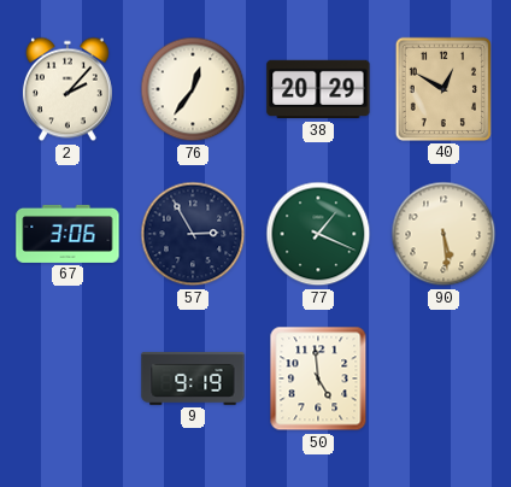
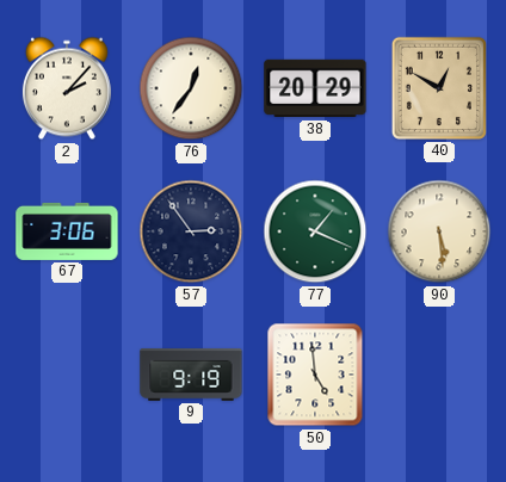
57: 2:55 -> 2:54 (191, 231)
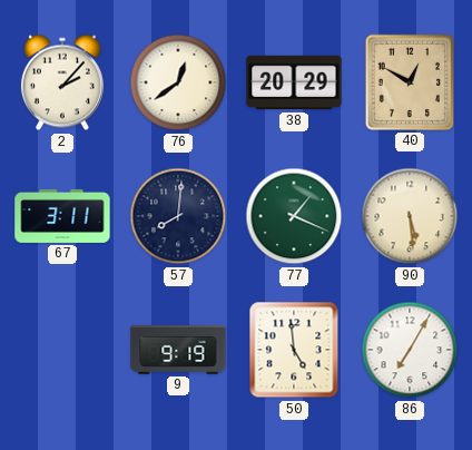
76: 12:36 -> 12:39 (178, 82)
67: 3:06 -> 3:11 (62, 216)
57: 2:54 -> 8:01 (178, 216)
86: none -> 7:05 (410, 350)
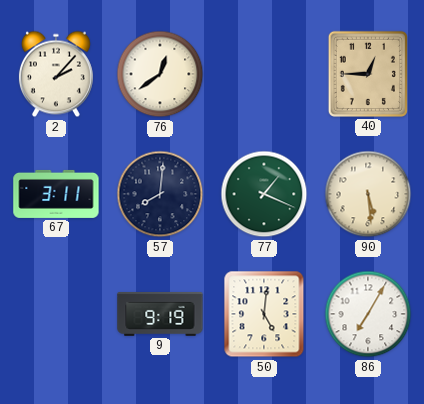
38: 20:29 -> none (294, 82)
40: 12:50 -> 12:45 (368, 74)
50: 4:59 -> 5:01 (264, 314)
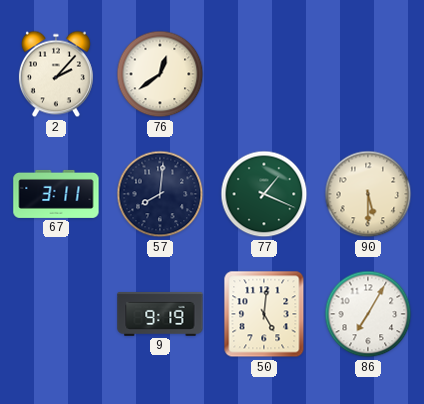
40: 12:45 -> none (368, 74)
90: 5:29 -> 5:30 (368, 194)
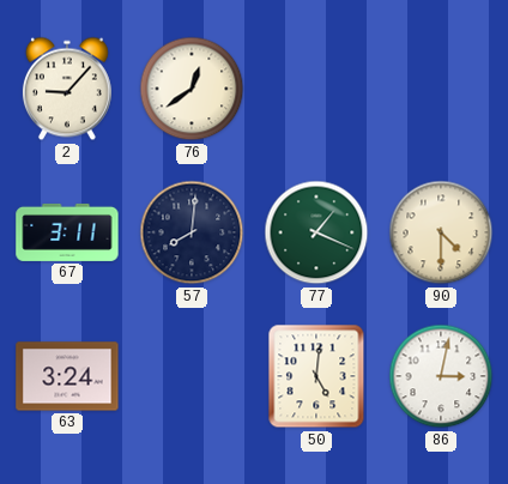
2: 2:07 -> 9:07 (67, 89)
90: 5:30 -> 4:30 (441, 232)
63: none -> 3:24 (67, 376)
9: 9:19 -> none (160, 314)
86: 7:05 -> 3:02 (441, 376)
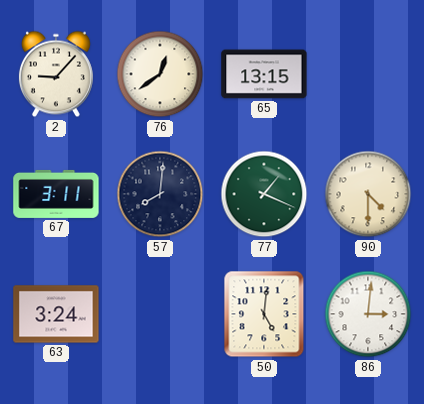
65: none -> 13:15 (264, 74)
86: 3:02 -> 3:01 (368, 314)
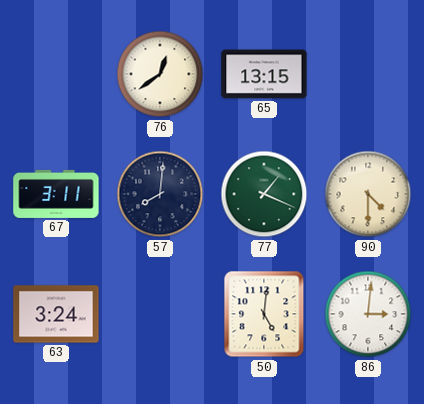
2: 9:07 -> none (56, 74)
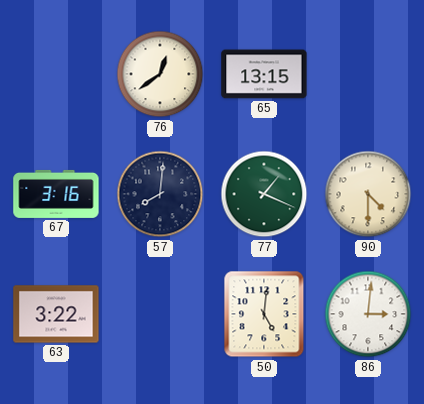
67: 3:11 -> 3:16 (56, 194)
63: 3:24 -> 3:22 (56, 314)
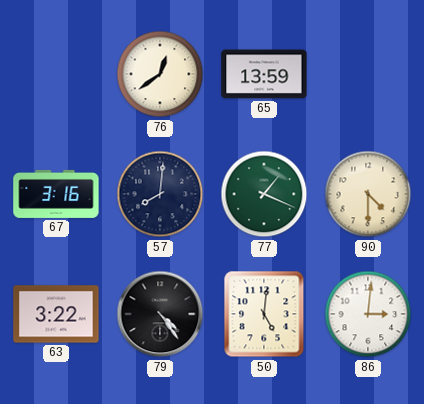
65: 13:15 -> 13:59 (264, 74)
79: none -> 4:24 (160, 314)
